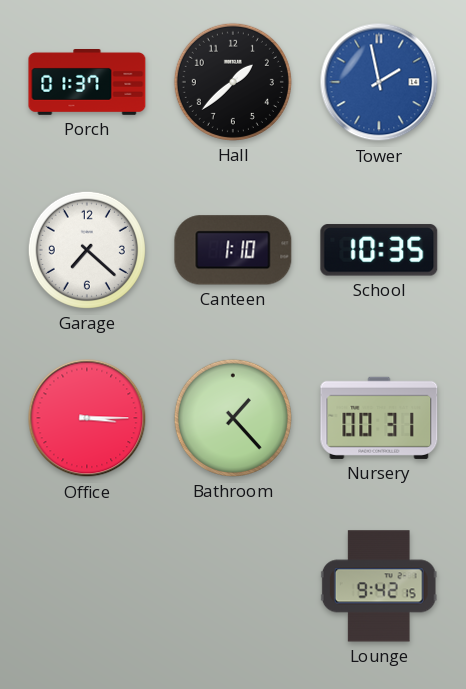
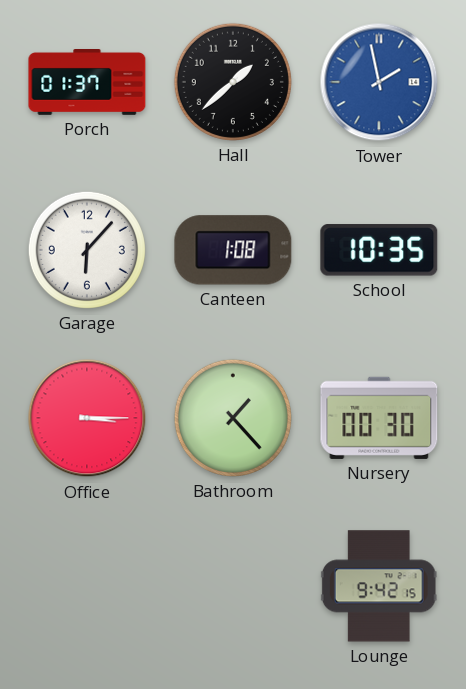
Garage: 7:22 -> 6:07 (87, 250)
Canteen: 1:10 -> 1:08 (233, 250)
Nursery: 00:31 -> 00:30 (379, 418)
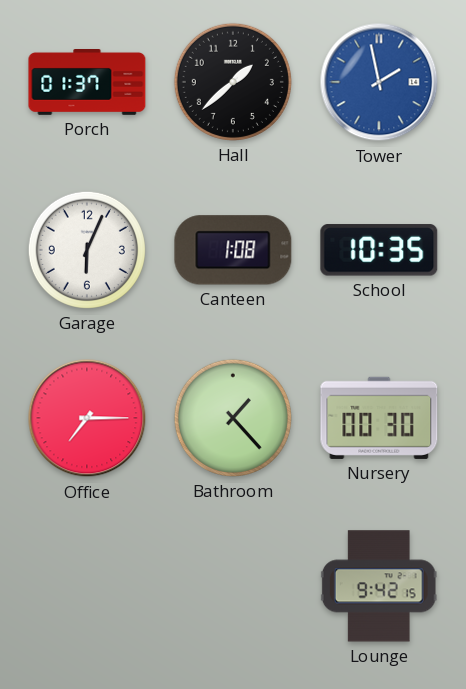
Garage: 6:07 -> 6:04 (87, 250)
Office: 3:15 -> 7:15 (87, 418)
